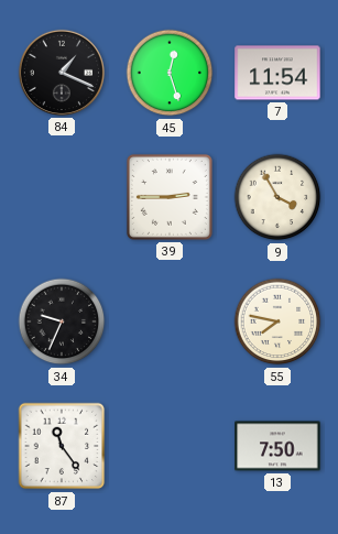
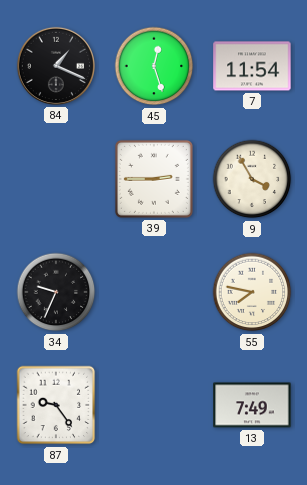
87: 11:24 -> 9:24 (56, 405)
13: 7:50 -> 7:49 (252, 405)
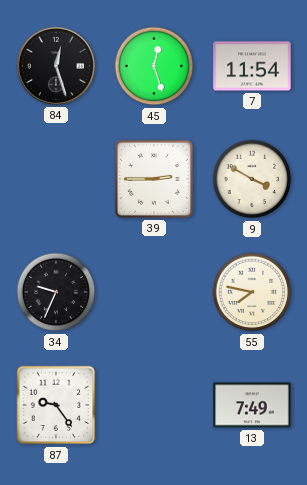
84: 1:19 -> 12:27 (56, 66)
9: 3:55 -> 3:50 (252, 179)
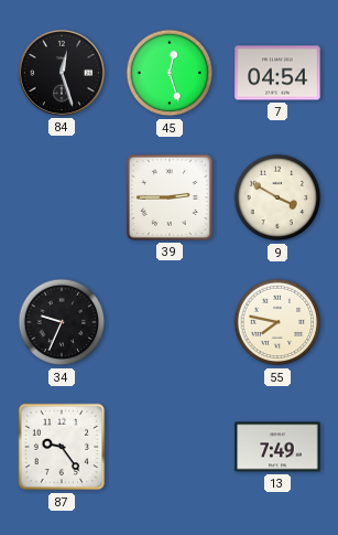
7: 11:54 -> 04:54 (277, 73)
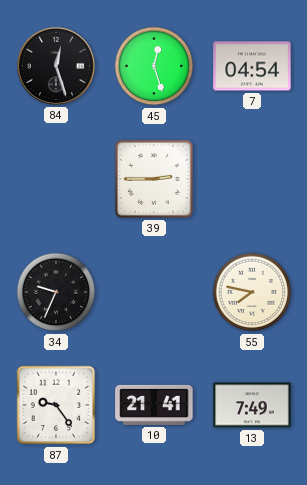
9: 3:50 -> none (277, 197)
10: none -> 21:41 (154, 405)
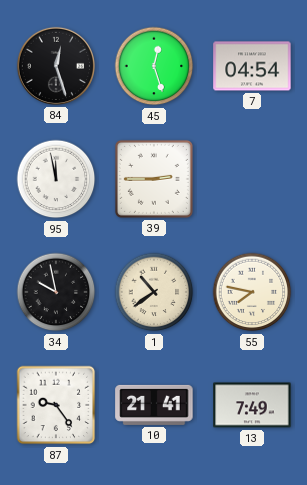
95: none -> 11:58 (56, 179)
34: 9:34 -> 9:58 (56, 292)
1: none -> 10:39 (154, 292)
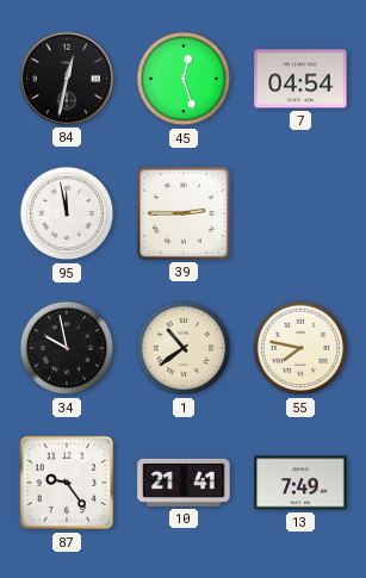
84: 12:27 -> 12:32 (67, 79)
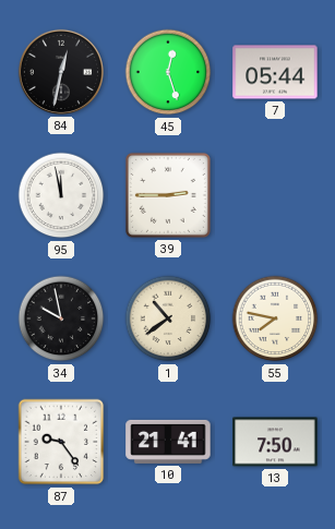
7: 04:54 -> 05:44 (275, 72)
13: 7:49 -> 7:50 (275, 442)
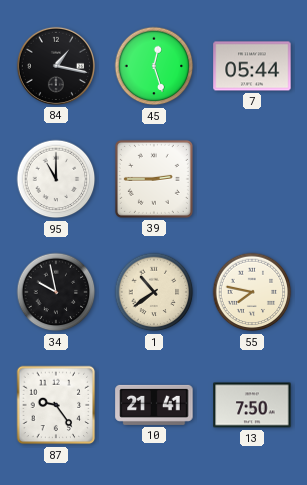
84: 12:32 -> 1:17 (56, 66)
95: 11:58 -> 11:00 (56, 179)
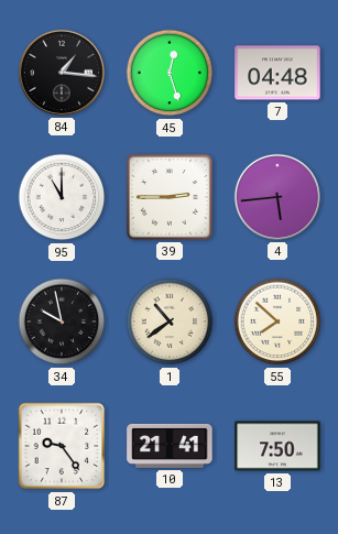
84: 1:17 -> 1:16 (62, 73)
7: 05:44 -> 04:48 (277, 73)
4: none -> 5:44 (277, 197)
55: 7:47 -> 7:52 (277, 322)
